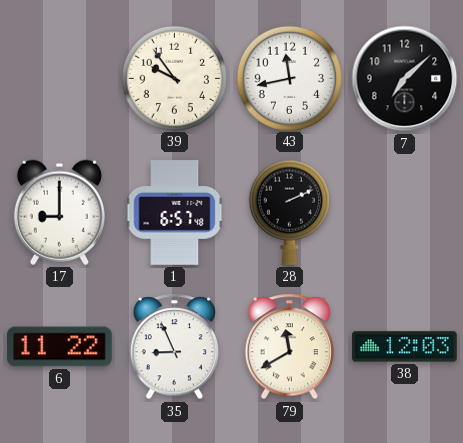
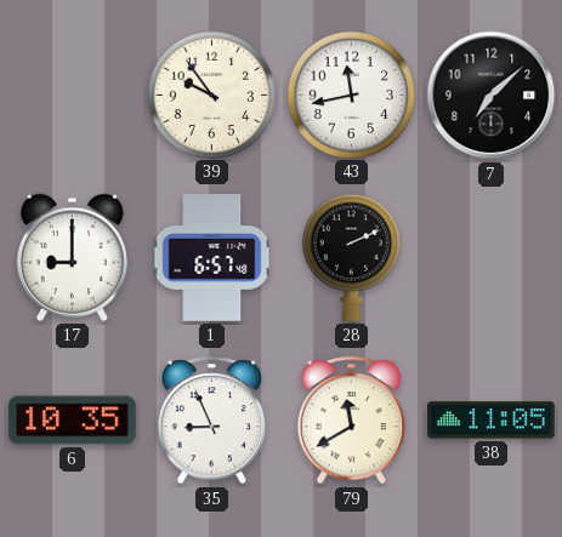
6: 11:22 -> 10:35 (73, 421)
38: 12:03 -> 11:05 (492, 421)
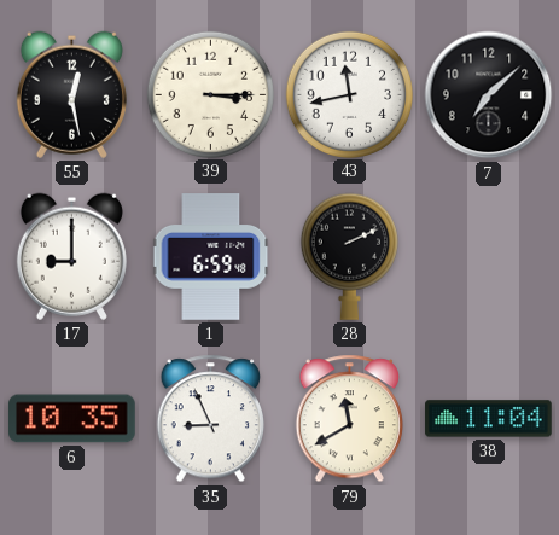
55: none -> 12:28 (71, 94)
39: 9:54 -> 3:15 (210, 94)
1: 6:57 -> 6:59 (211, 257)
38: 11:05 -> 11:04 (489, 419)
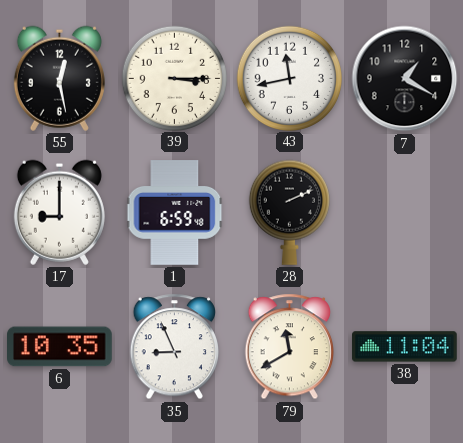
7: 7:08 -> 1:20 (405, 79)
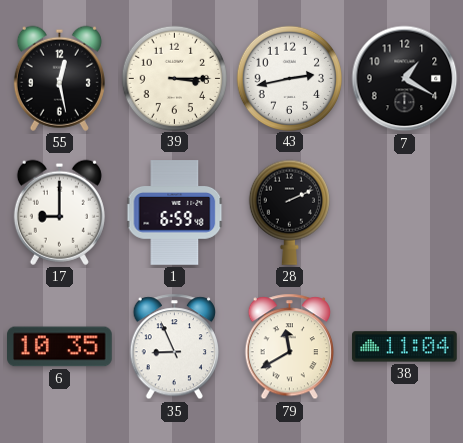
43: 11:43 -> 2:43 (289, 78)
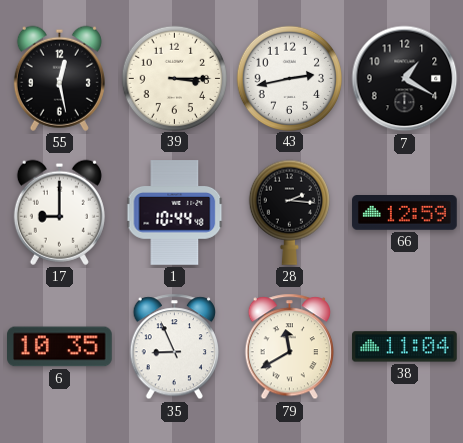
1: 6:59 -> 10:44 (175, 213)
28: 2:11 -> 2:16 (289, 212)
66: none -> 12:59 (405, 213)
